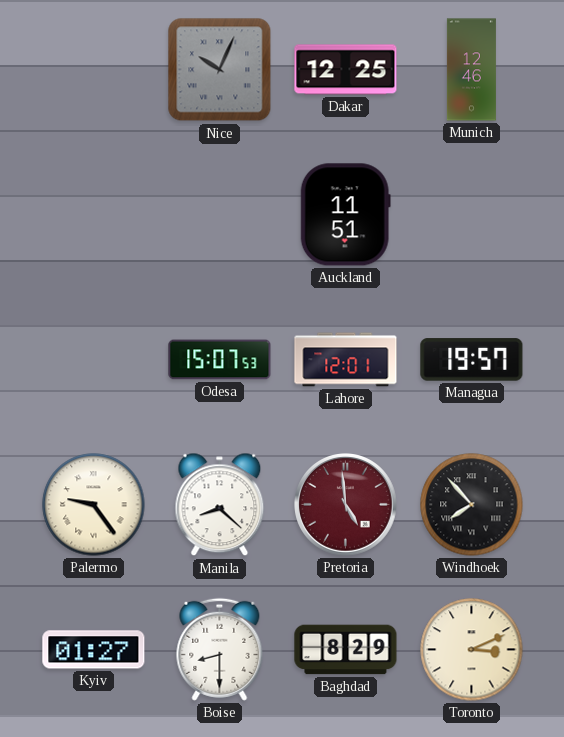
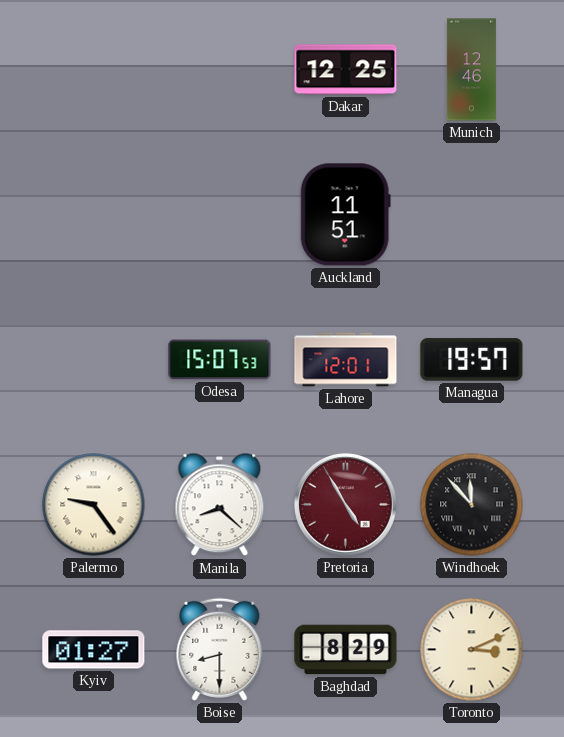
Nice: 10:04 -> none (220, 70)
Pretoria: 4:59 -> 4:55 (346, 505)
Windhoek: 7:53 -> 11:53 (472, 505)
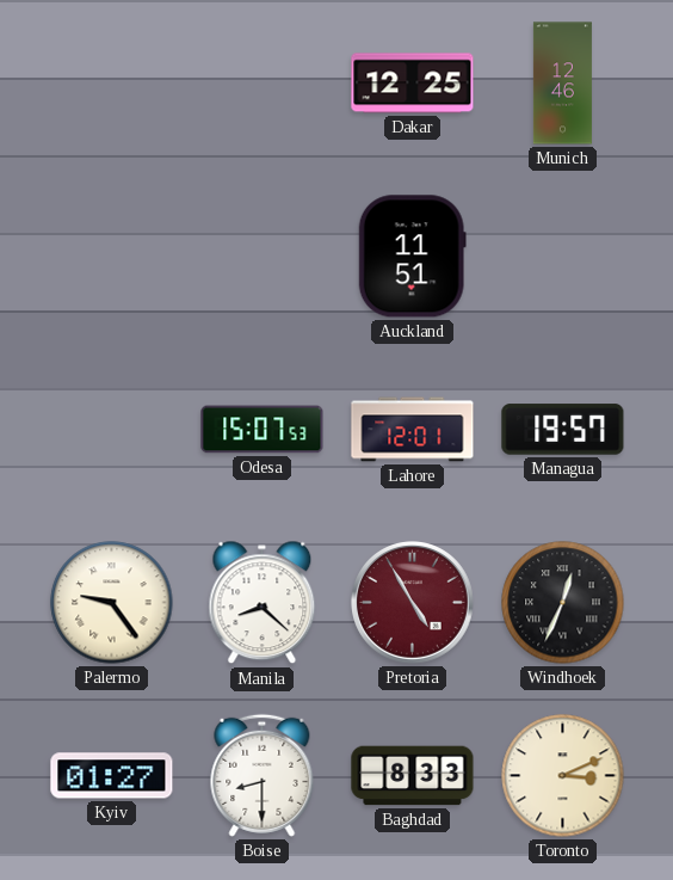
Windhoek: 11:53 -> 12:34 (563, 603)
Baghdad: 8:29 -> 8:33 (413, 776)
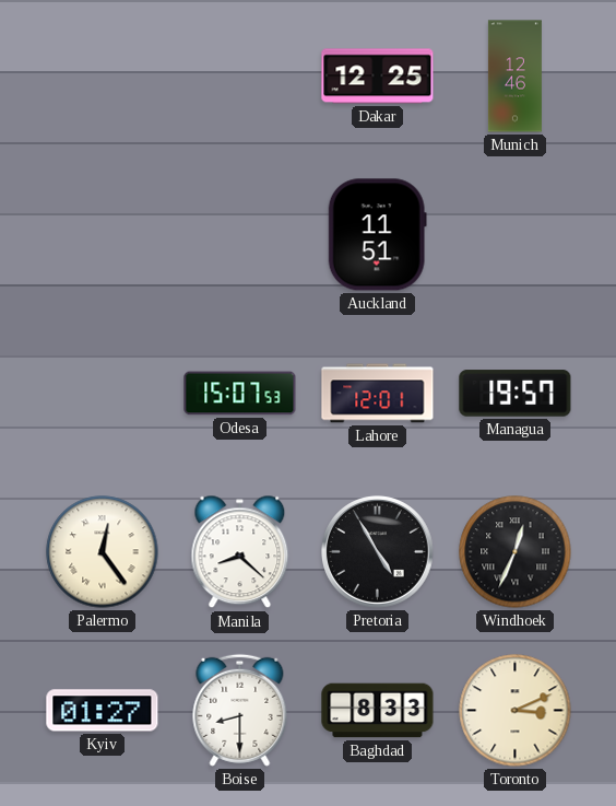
Palermo: 9:24 -> 12:24 (103, 552)
Pretoria dial: burgundy -> black (378, 552)
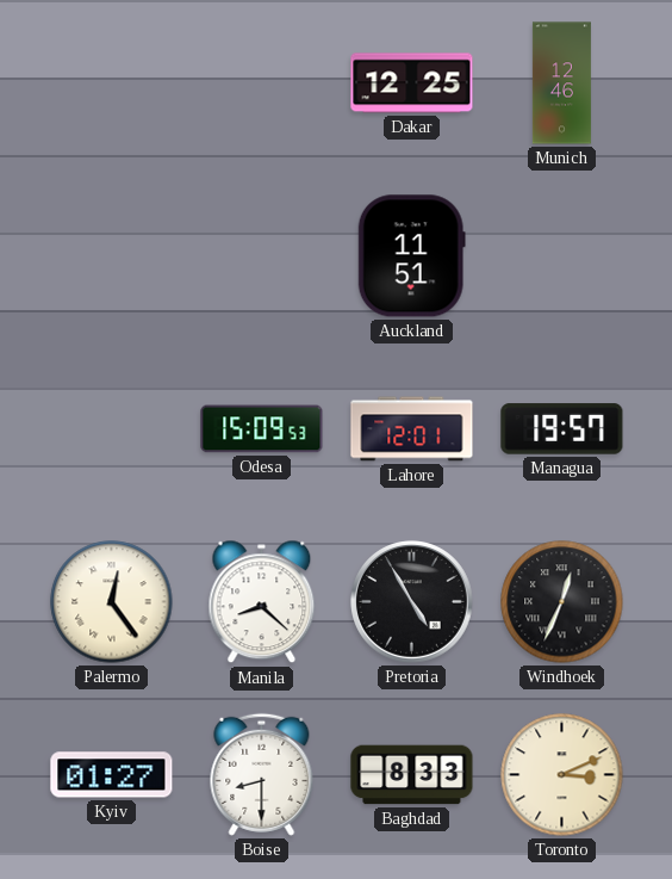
Odesa: 15:07 -> 15:09 (262, 429)
